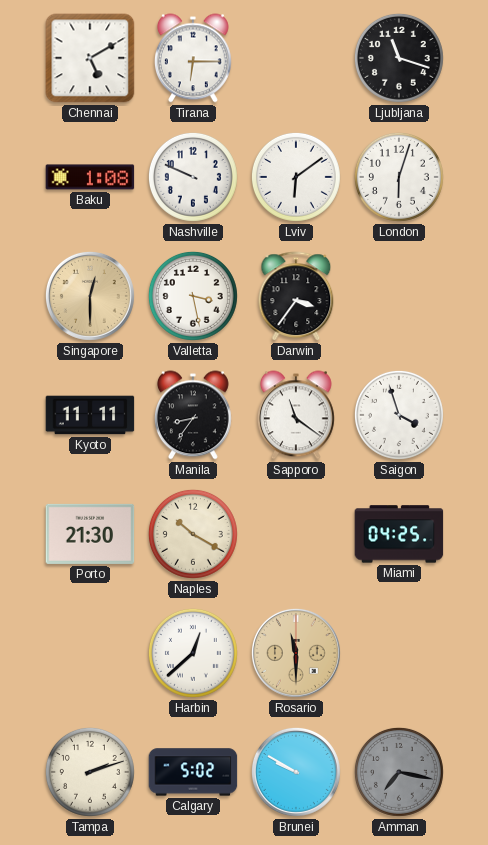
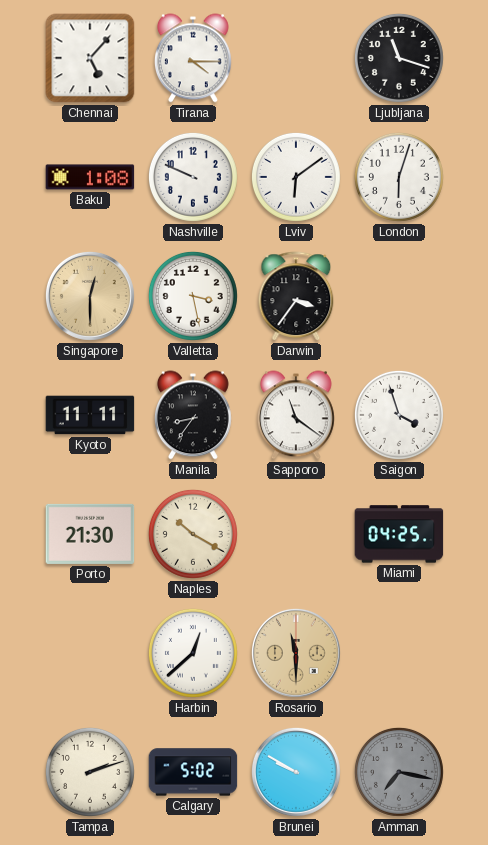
Chennai: 5:10 -> 5:07 (90, 58)
Tirana: 6:15 -> 4:15 (193, 58)
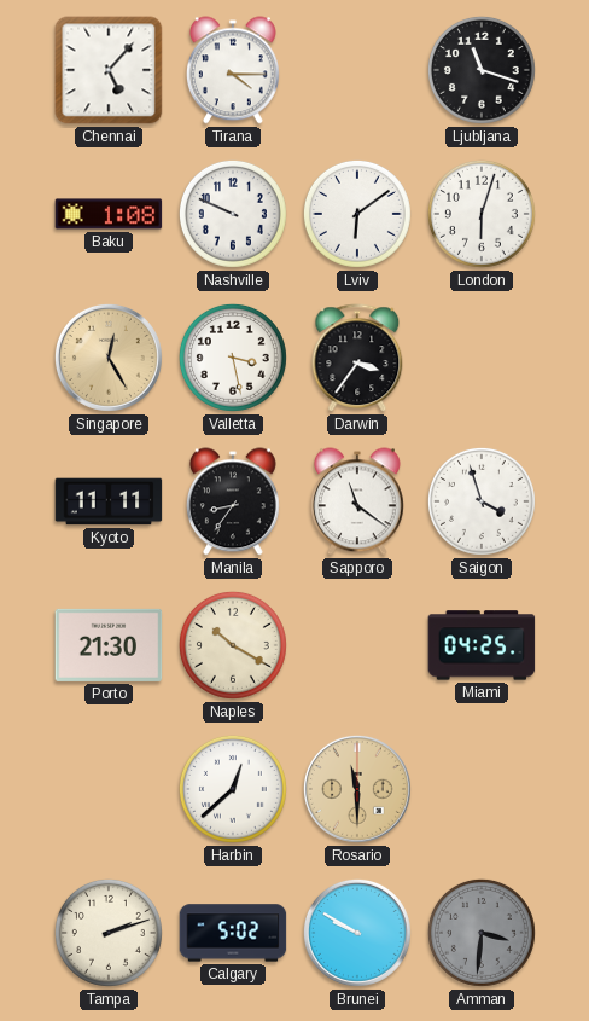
Singapore: 12:30 -> 12:25 (109, 358)
Amman: 7:17 -> 3:31 (482, 933)
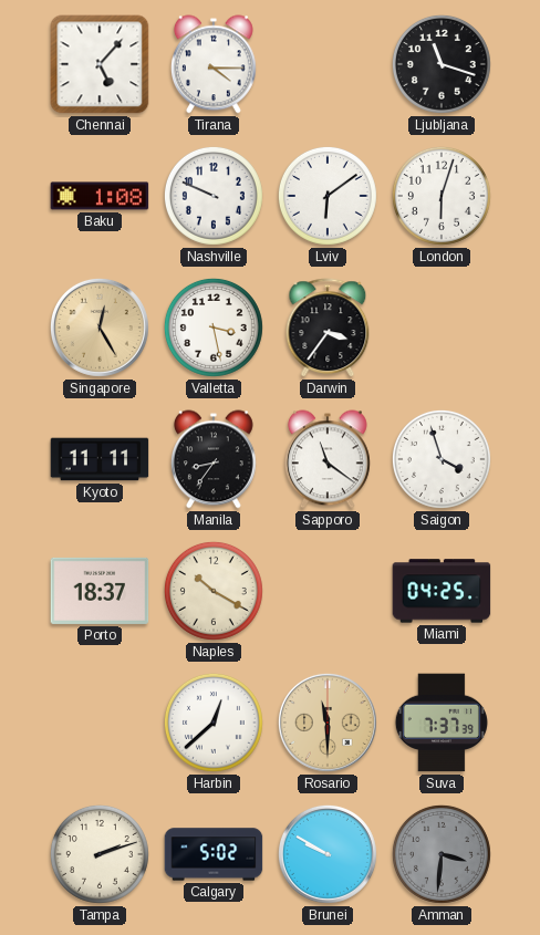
Porto: 21:30 -> 18:37 (100, 591)
Suva: none -> 7:37 (442, 723)
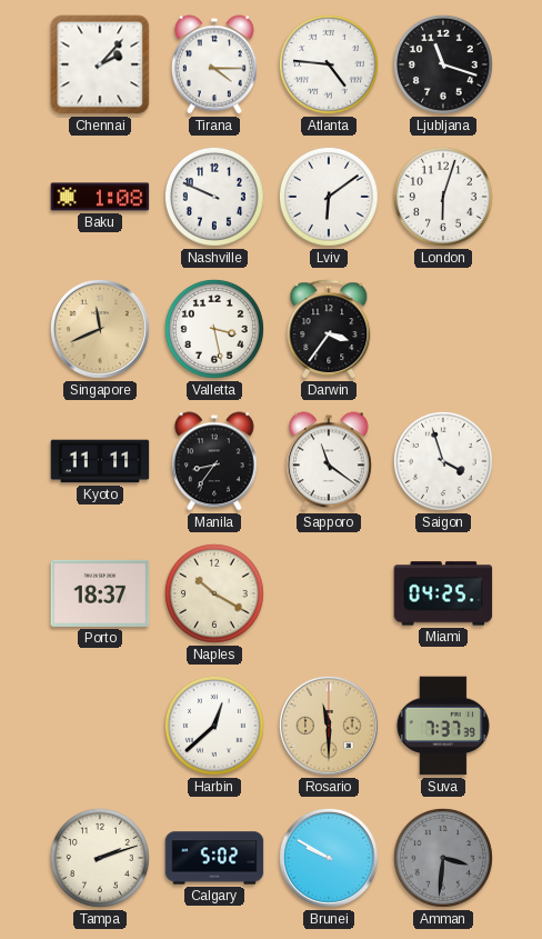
Chennai: 5:07 -> 2:07 (100, 64)
Atlanta: none -> 4:46 (329, 64)
Singapore: 12:25 -> 11:41 (100, 329)
